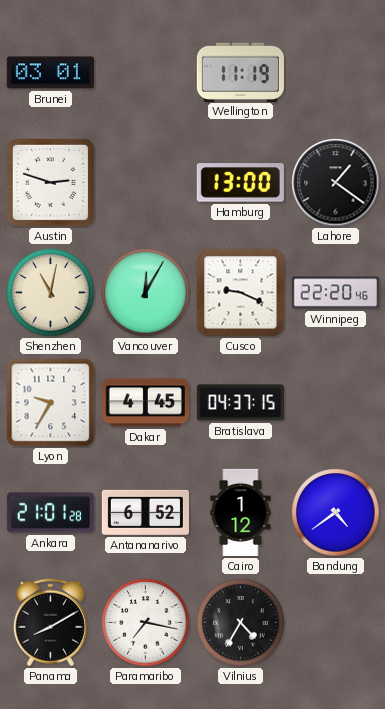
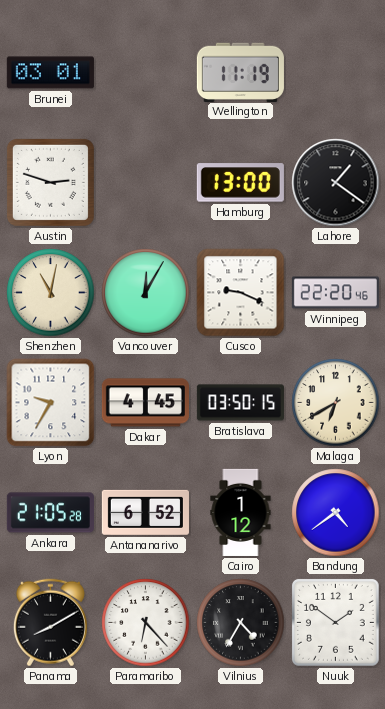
Bratislava: 04:37 -> 03:50 (240, 403)
Malaga: none -> 6:40 (336, 403)
Ankara: 21:01 -> 21:05 (50, 513)
Paramaribo: 7:17 -> 6:23 (146, 623)
Nuuk: none -> 1:51 (336, 623)
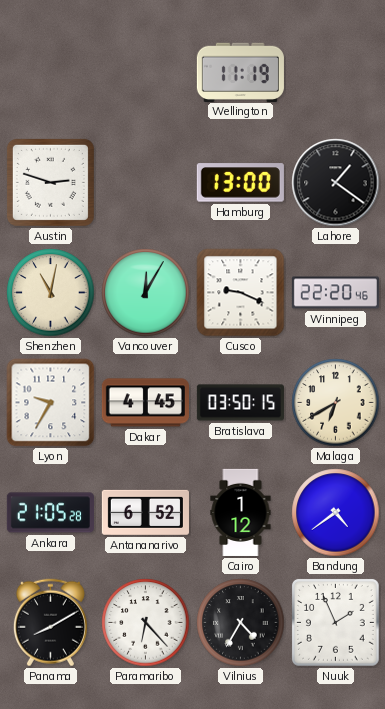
Brunei: 03:01 -> none (50, 73)
Nuuk: 1:51 -> 1:56 (336, 623)
